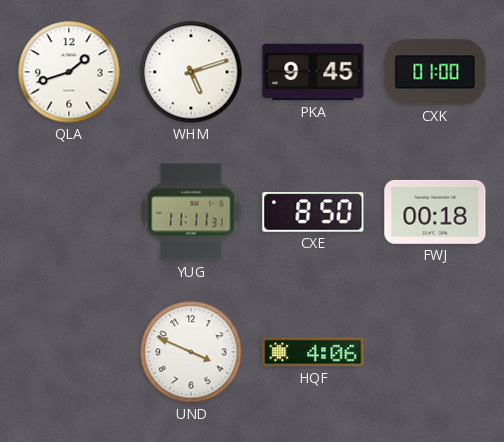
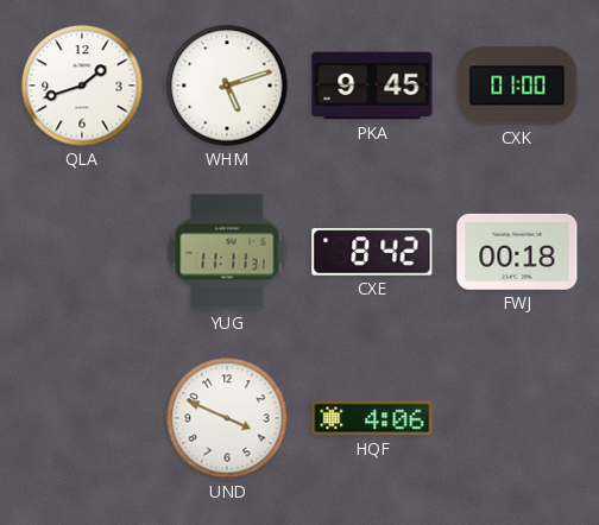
CXE: 8:50 -> 8:42 (372, 252)
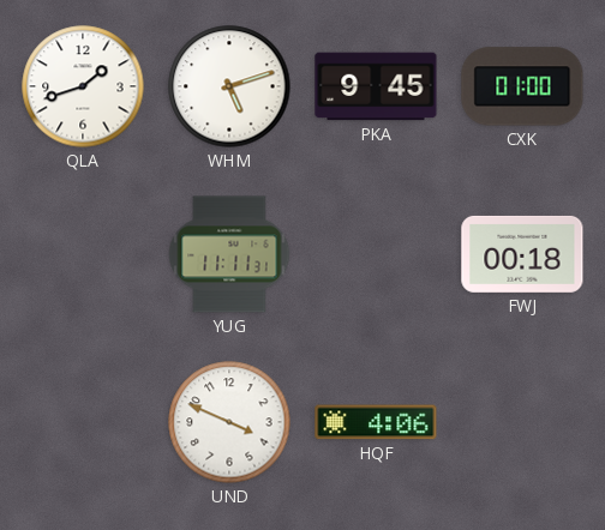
CXE: 8:42 -> none (372, 252)
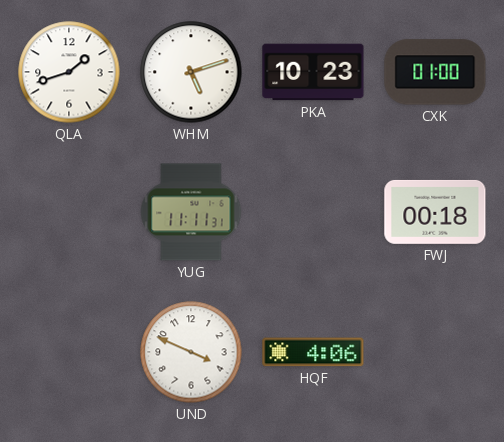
PKA: 9:45 -> 10:23 (313, 72)
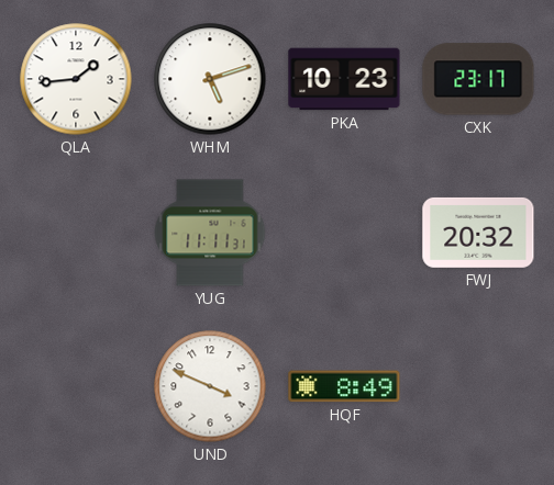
QLA: 1:42 -> 1:44 (76, 79)
CXK: 01:00 -> 23:17 (478, 79)
FWJ: 00:18 -> 20:32 (478, 233)
HQF: 4:06 -> 8:49 (344, 386)
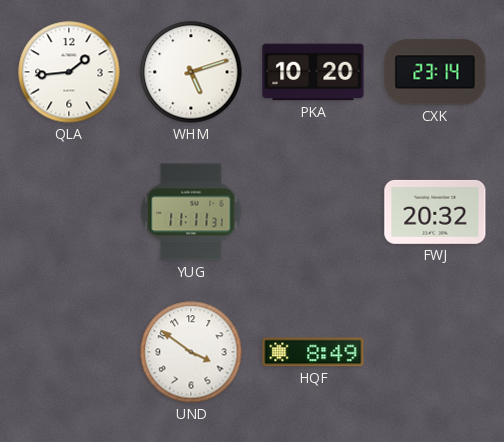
PKA: 10:23 -> 10:20 (313, 72)
CXK: 23:17 -> 23:14 (435, 72)
UND: 3:49 -> 3:51 (191, 352)
